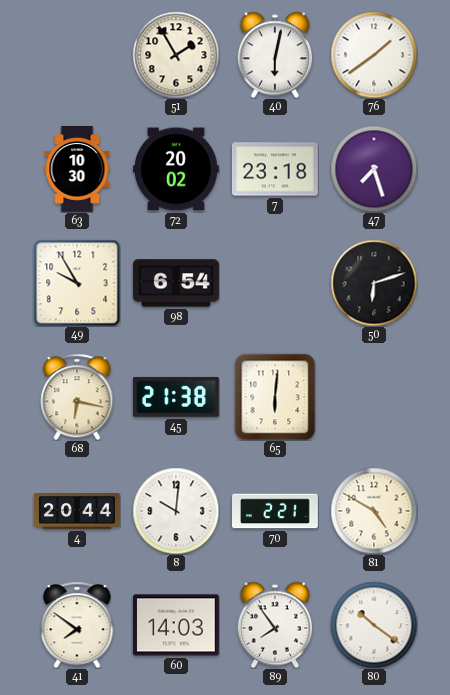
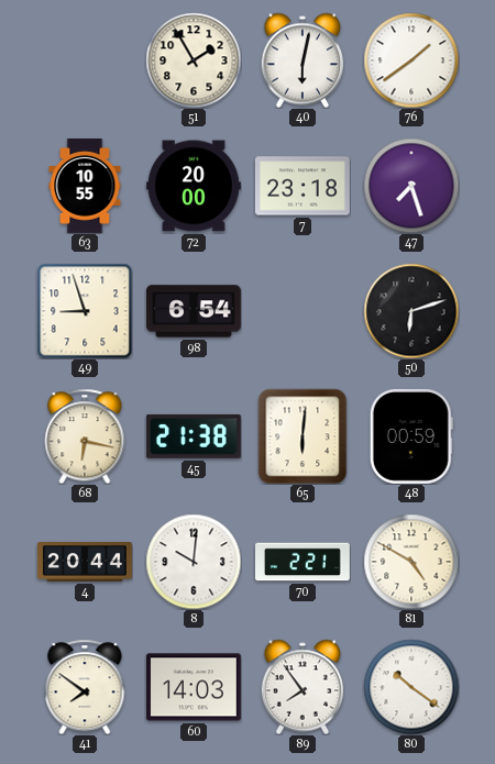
63: 10:30 -> 10:55 (85, 187)
72: 20:02 -> 20:00 (194, 186)
49: 9:55 -> 8:57 (85, 311)
48: none -> 00:59 (411, 436)
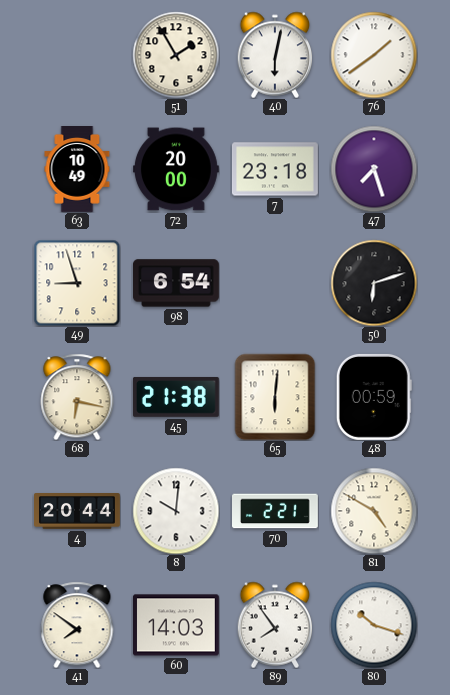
63: 10:55 -> 10:49 (77, 170)
80: 10:21 -> 10:18 (374, 625)
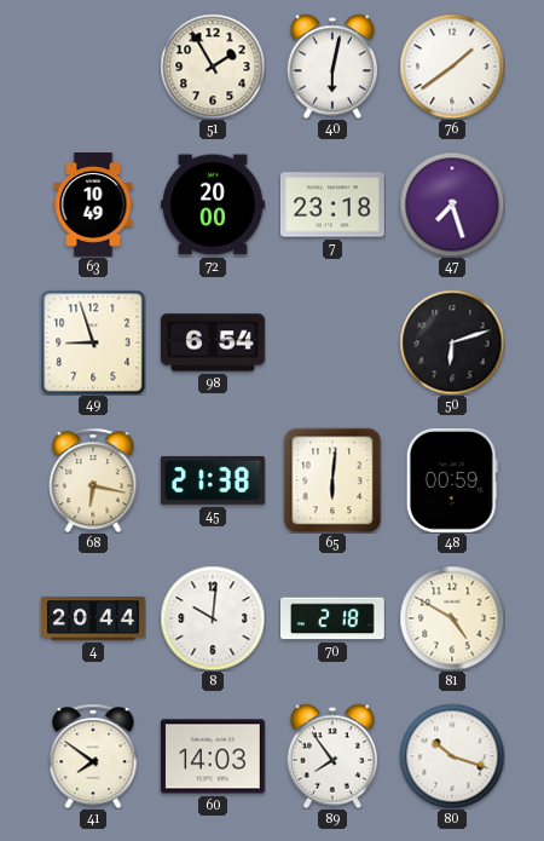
70: 2:21 -> 2:18 (334, 618)
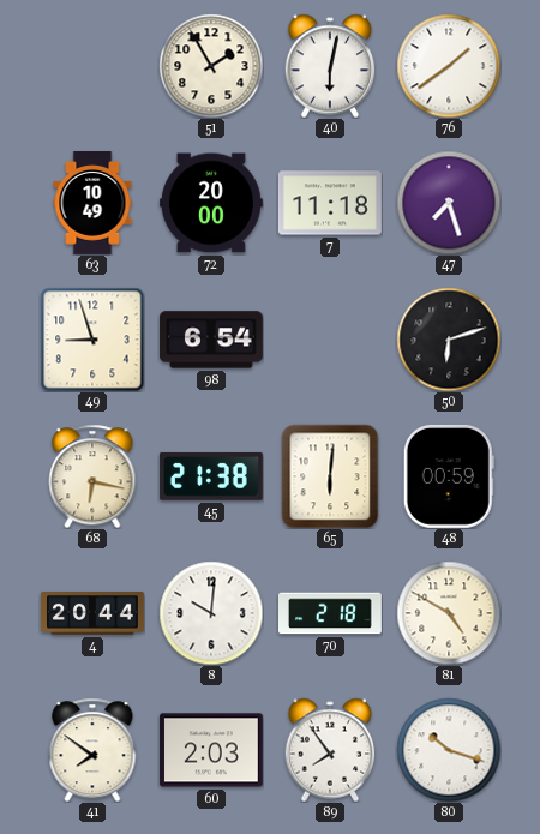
7: 23:18 -> 11:18 (330, 203)
60: 14:03 -> 2:03 (211, 750)
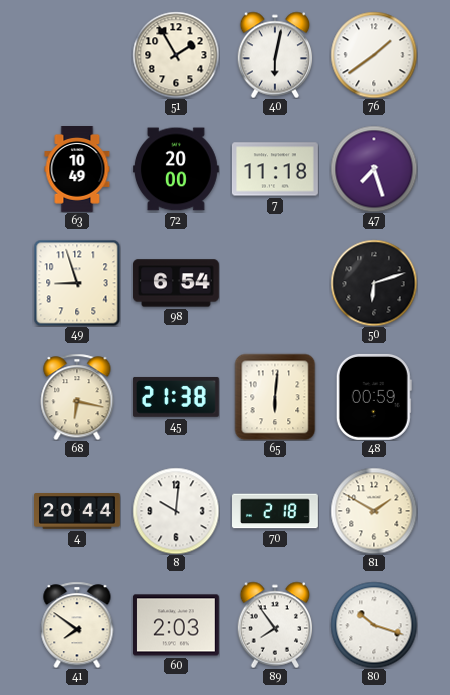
81: 4:50 -> 1:50 (374, 511)
